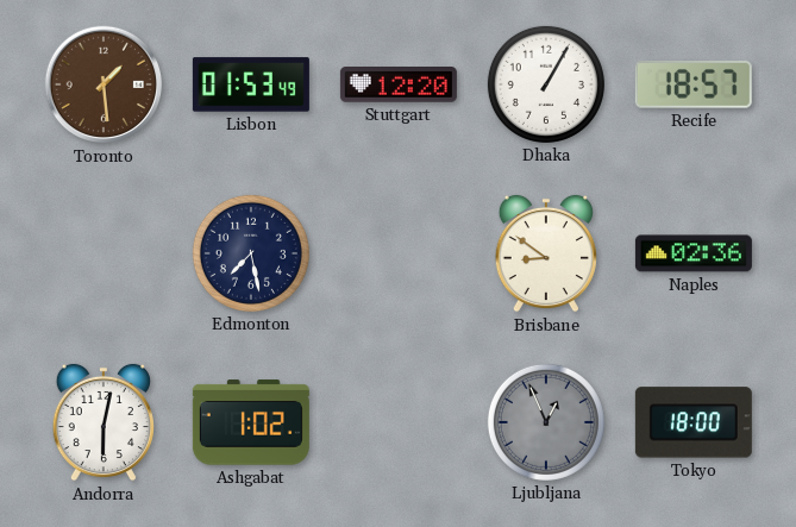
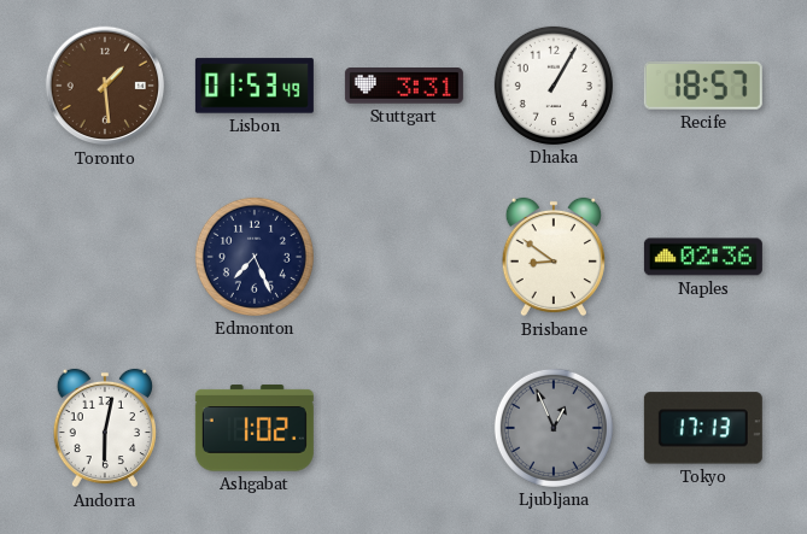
Stuttgart: 12:20 -> 3:31 (404, 86)
Edmonton: 7:28 -> 7:26 (255, 257)
Tokyo: 18:00 -> 17:13 (703, 428)
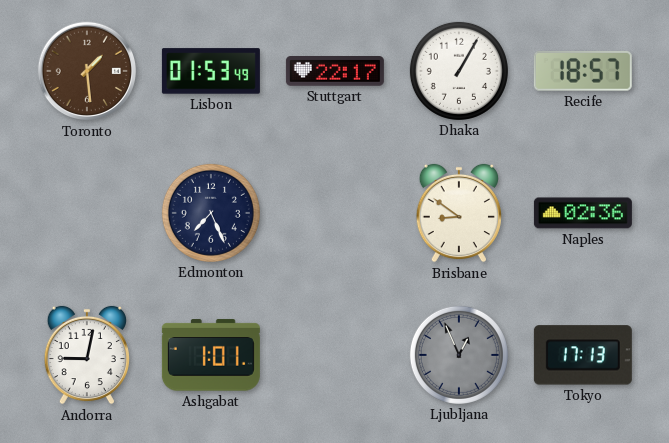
Stuttgart: 3:31 -> 22:17 (335, 71)
Andorra: 6:02 -> 9:02 (87, 355)
Ashgabat: 1:02 -> 1:01 (211, 355)
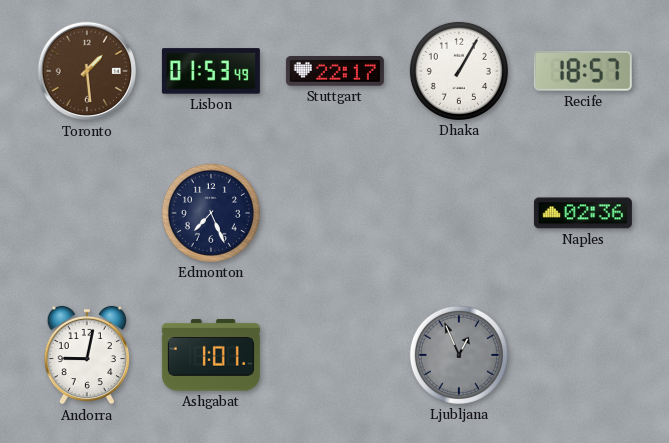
Brisbane: 8:51 -> none (459, 213)
Tokyo: 17:13 -> none (583, 355)
